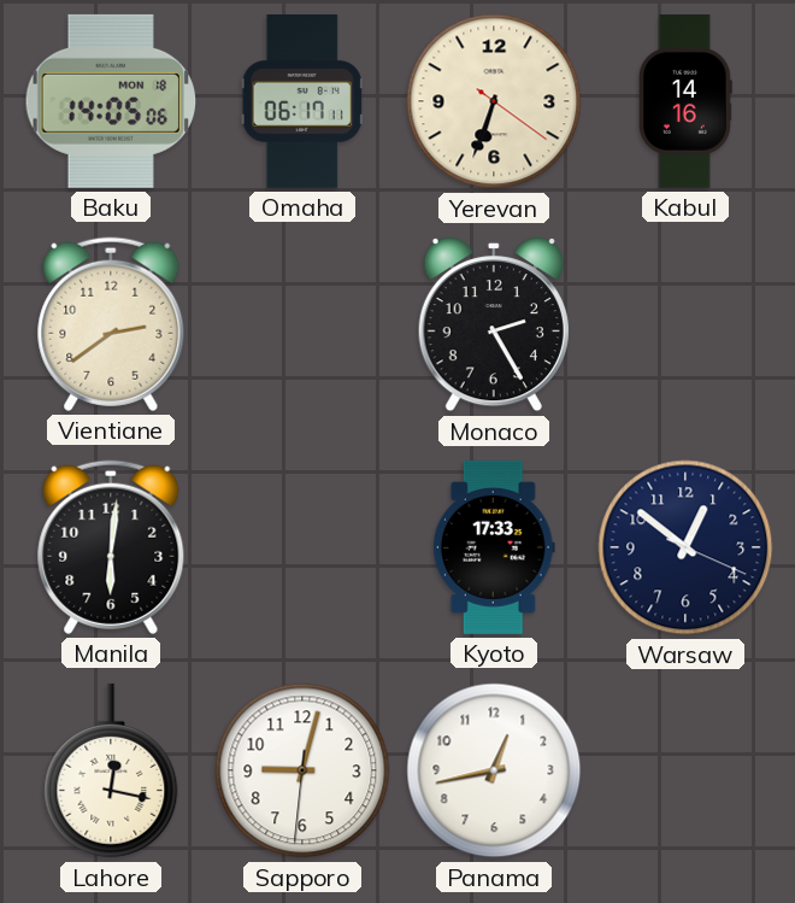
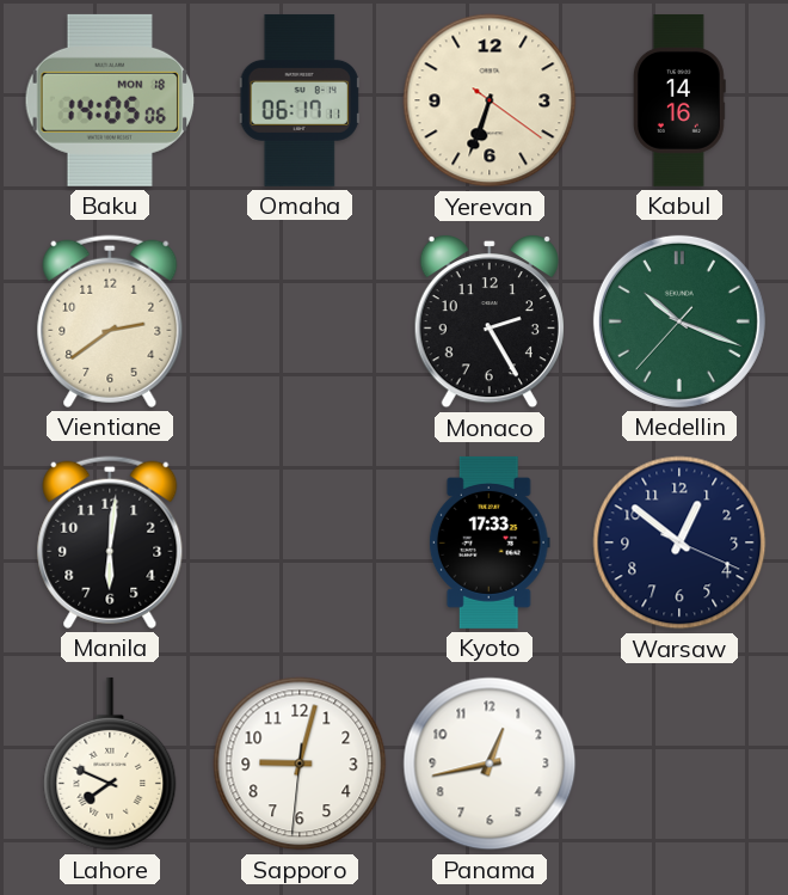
Medellin: none -> 10:18 (679, 321)
Lahore: 12:17 -> 7:49 (110, 764)
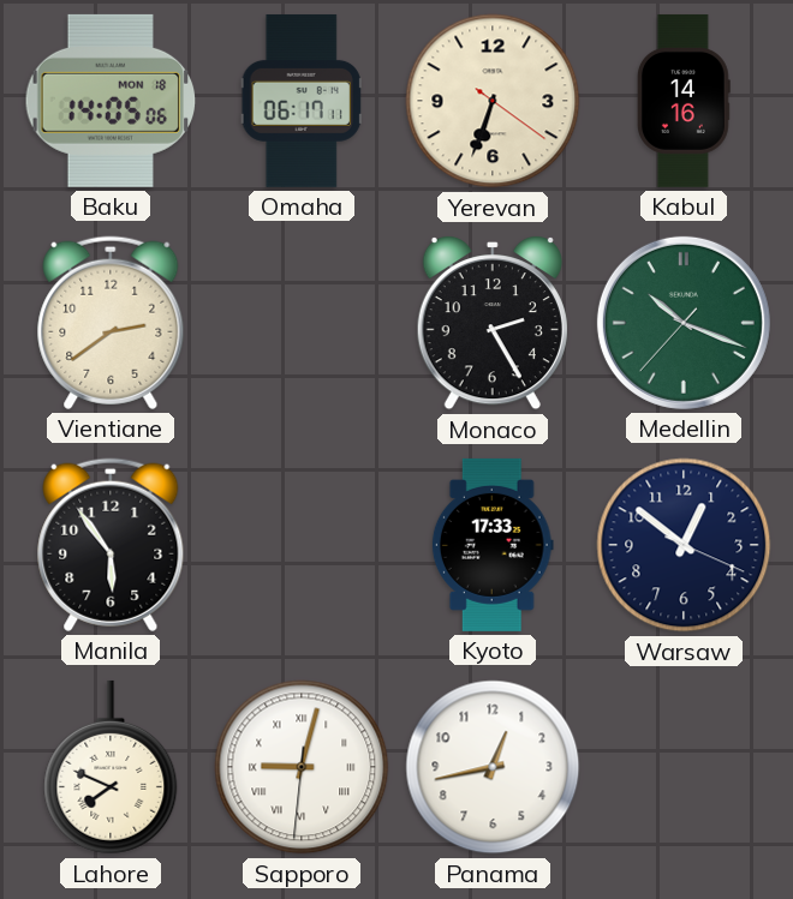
Manila: 6:01 -> 5:54 (111, 545)
Sapporo numerals: Arabic -> Roman (302, 767)
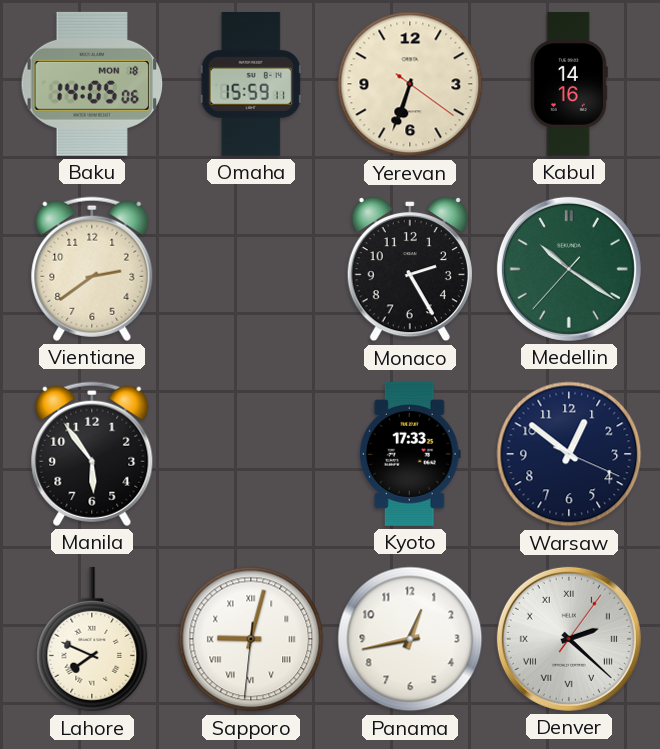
Omaha: 06:17 -> 15:59 (251, 84)
Medellin: 10:18 -> 10:20 (569, 269)
Denver: none -> 2:22 (569, 639)
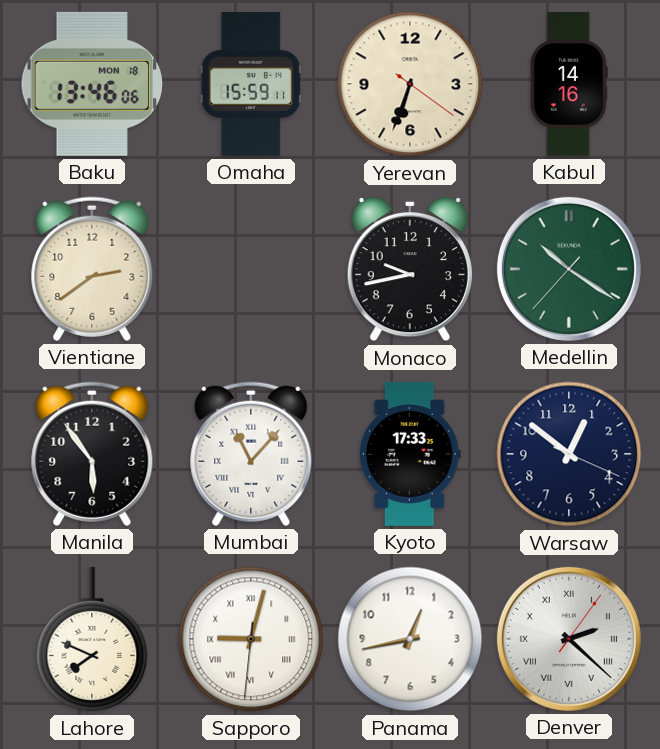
Baku: 14:05 -> 13:46 (92, 84)
Monaco: 2:25 -> 9:43 (410, 269)
Mumbai: none -> 11:07 (251, 454)
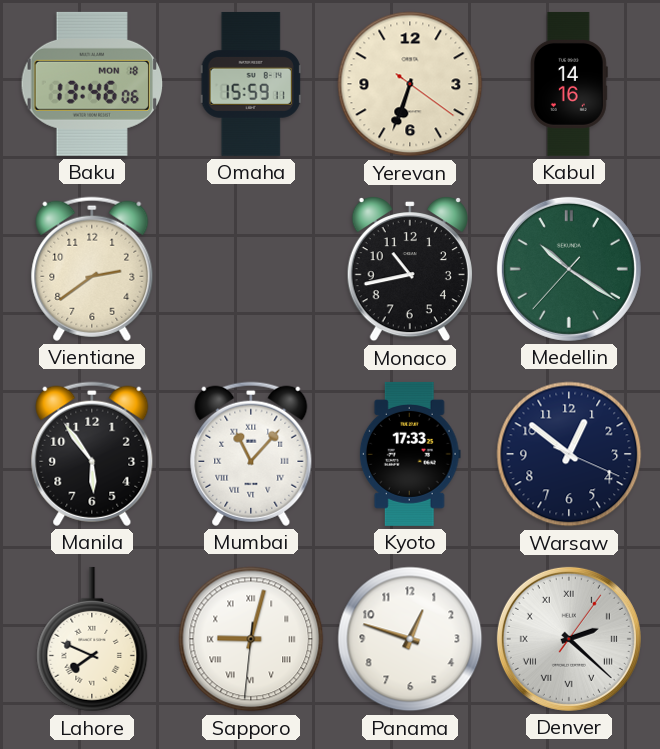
Monaco: 9:43 -> 10:43 (410, 269)
Panama: 12:43 -> 12:48 (410, 639)
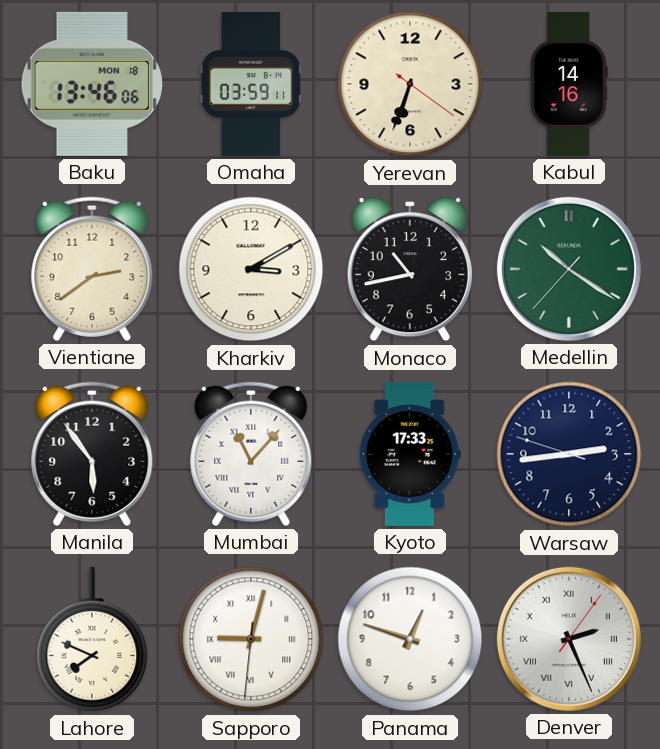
Omaha: 15:59 -> 03:59 (251, 84)
Kharkiv: none -> 3:10 (251, 269)
Warsaw: 12:51 -> 2:43 (569, 454)
Denver: 2:22 -> 2:26 (569, 639)
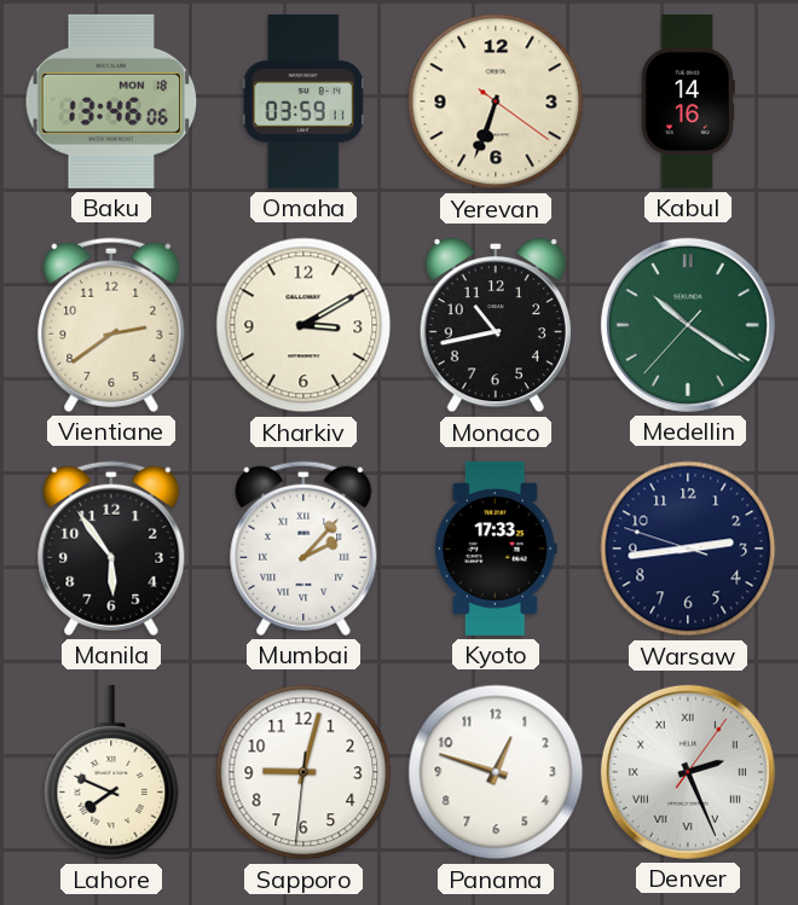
Mumbai: 11:07 -> 2:07 (303, 549)
Sapporo numerals: Roman -> Arabic (303, 772)
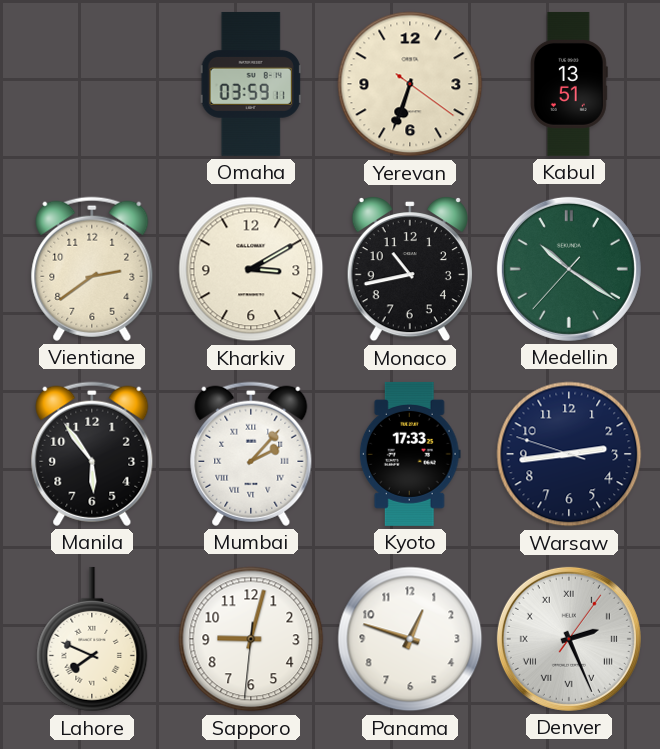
Baku: 13:46 -> none (111, 101)
Kabul: 14:16 -> 13:51 (569, 84)
